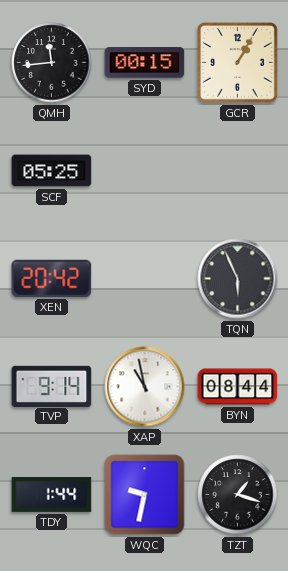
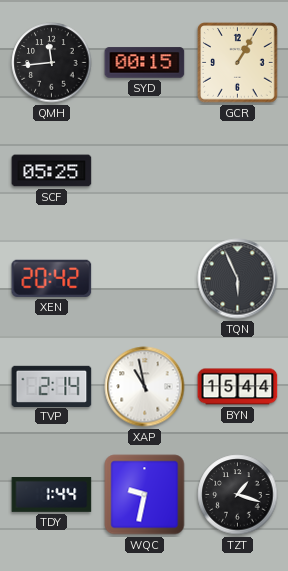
TVP: 9:14 -> 2:14 (52, 386)
BYN: 08:44 -> 15:44 (238, 387)
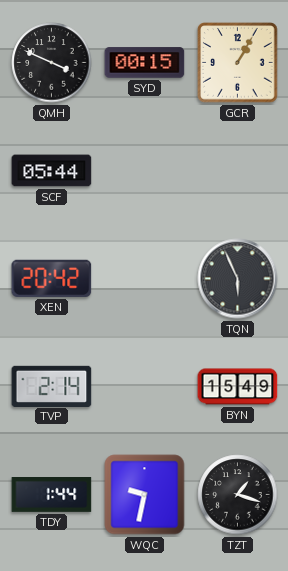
QMH: 11:44 -> 3:49 (52, 63)
SCF: 05:25 -> 05:44 (52, 171)
XAP: 10:58 -> none (145, 387)
BYN: 15:44 -> 15:49 (238, 387)
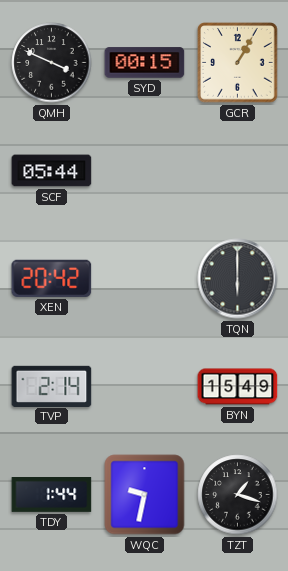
TQN: 5:56 -> 6:00 (238, 279)
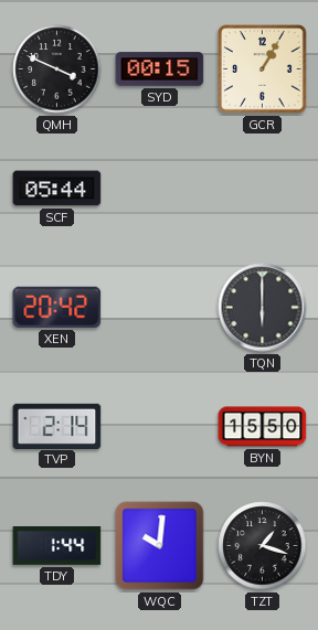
BYN: 15:49 -> 15:50 (263, 427)
WQC: 9:32 -> 10:01 (160, 546)
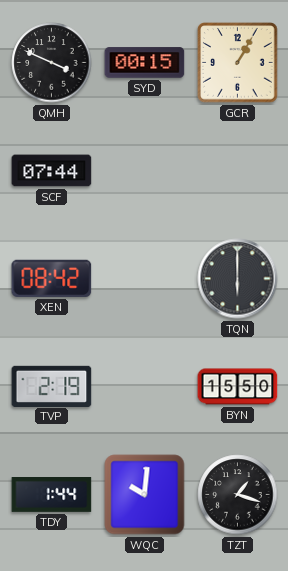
SCF: 05:44 -> 07:44 (52, 171)
XEN: 20:42 -> 08:42 (52, 278)
TVP: 2:14 -> 2:19 (52, 386)
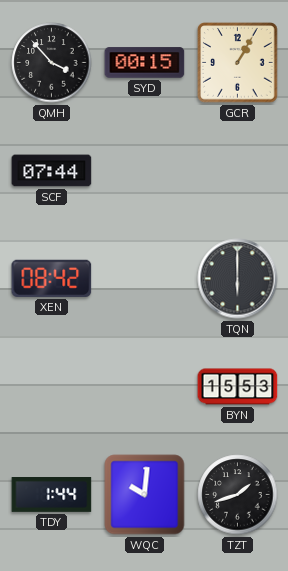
QMH: 3:49 -> 3:53 (52, 63)
TVP: 2:19 -> none (52, 386)
BYN: 15:50 -> 15:53 (238, 387)
TZT: 1:18 -> 1:42 (238, 495)
